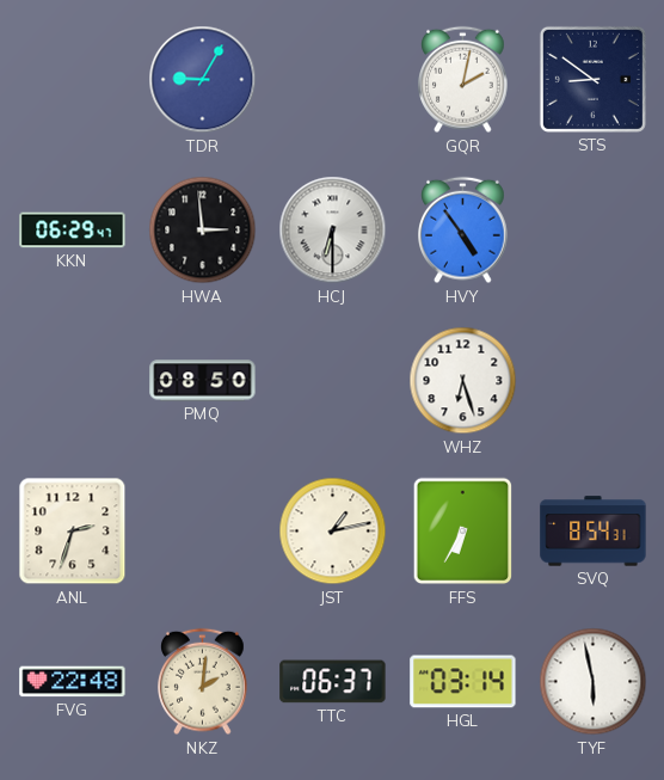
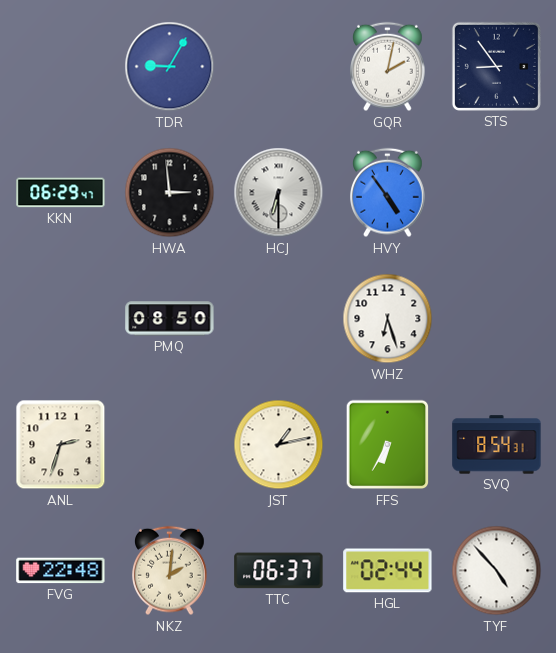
STS: 8:51 -> 8:54 (496, 66)
HGL: 03:14 -> 02:44 (388, 571)
TYF: 5:58 -> 4:53 (497, 571)
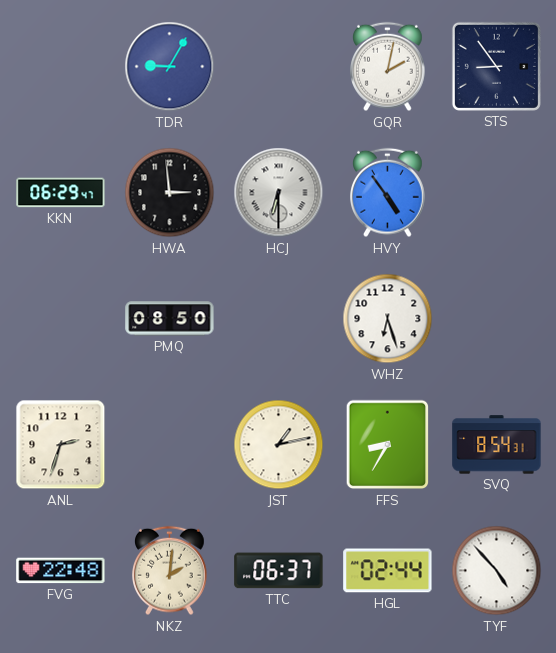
FFS: 6:35 -> 8:35 (388, 445)
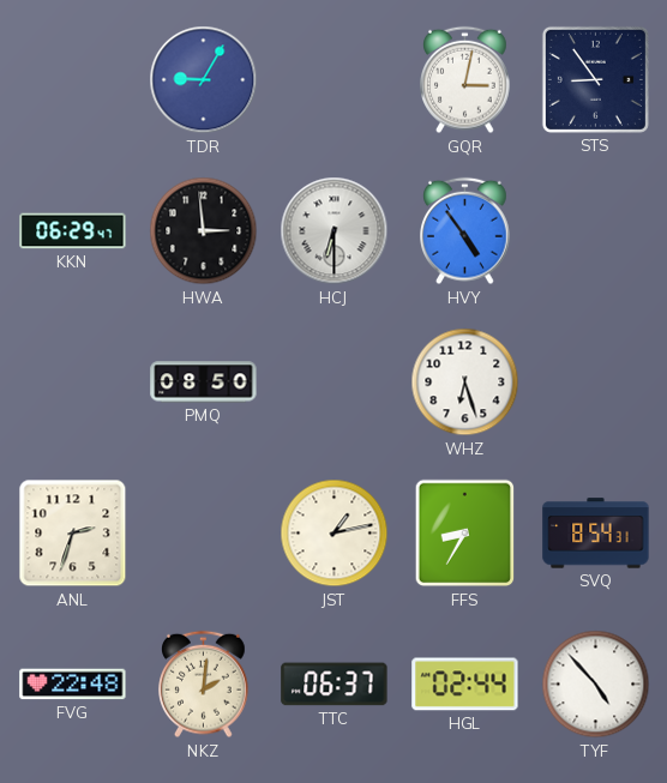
GQR: 2:02 -> 3:02 (465, 80)
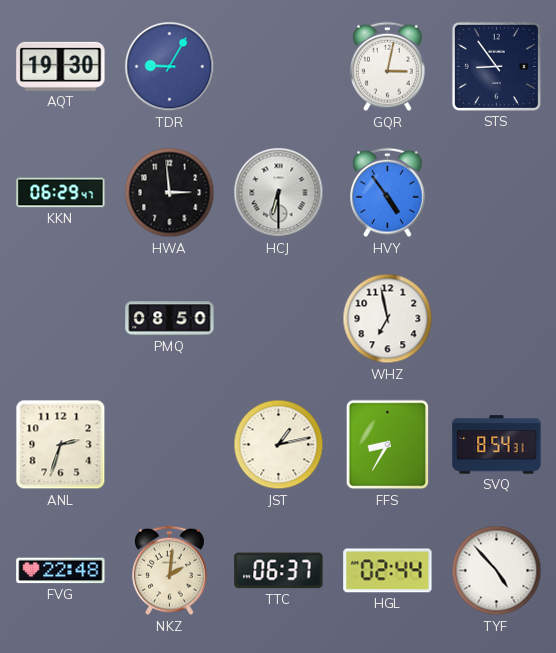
AQT: none -> 19:30 (61, 66)
WHZ: 6:27 -> 6:58 (388, 319)
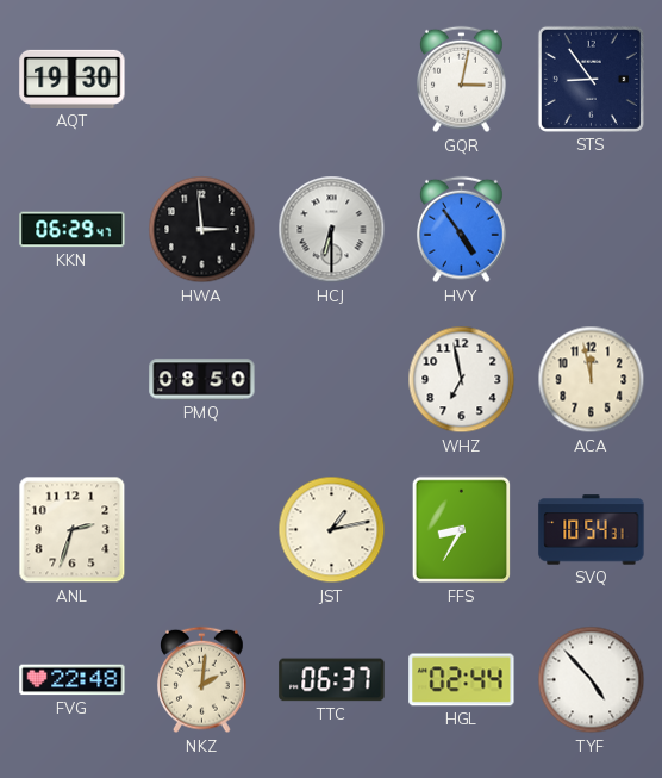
TDR: 9:05 -> none (170, 67)
ACA: none -> 11:58 (592, 380)
SVQ: 8:54 -> 10:54 (592, 530)
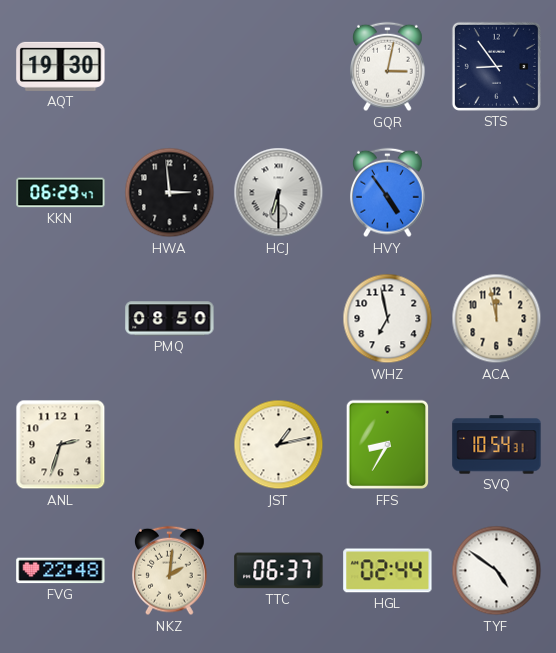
TYF: 4:53 -> 4:51 (497, 571)
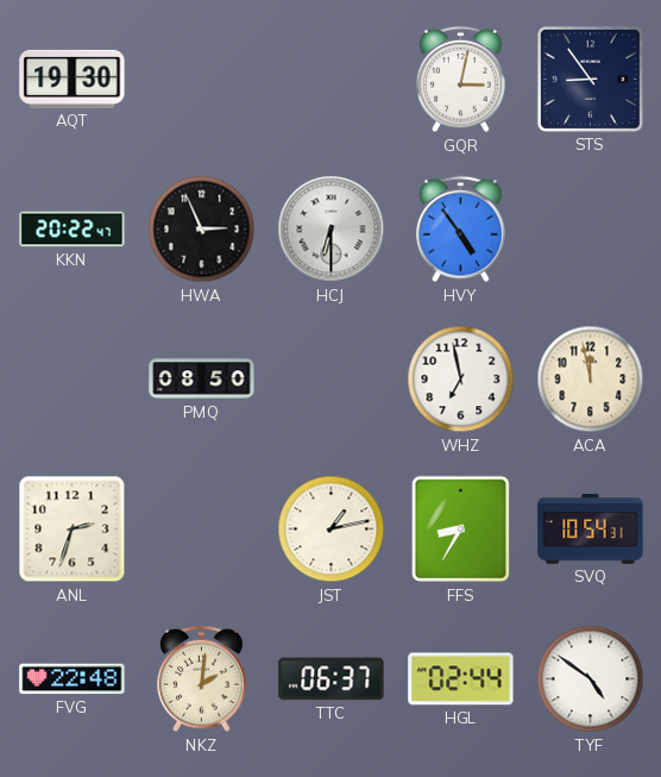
KKN: 06:29 -> 20:22 (73, 230)
HWA: 2:59 -> 2:56 (202, 230)
